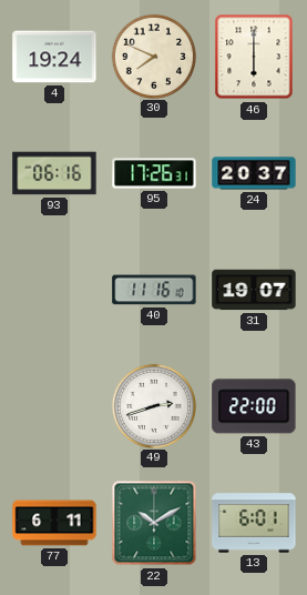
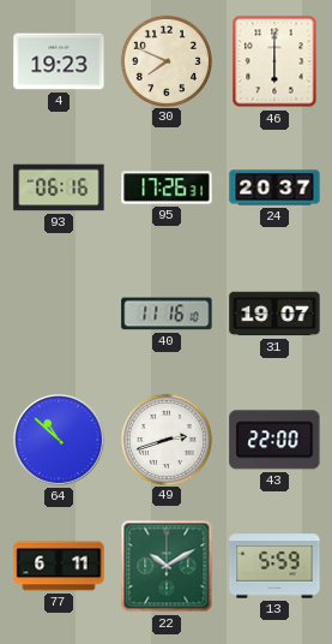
4: 19:24 -> 19:23 (59, 61)
64: none -> 10:52 (60, 441)
13: 6:01 -> 5:59 (274, 566)
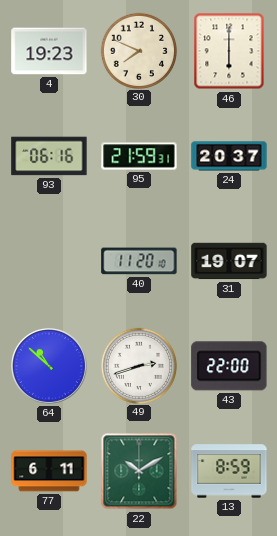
95: 17:26 -> 21:59 (139, 156)
40: 11:16 -> 11:20 (139, 261)
13: 5:59 -> 8:59 (229, 471)
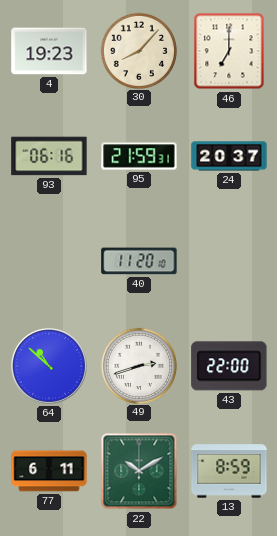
30: 7:49 -> 8:07 (138, 50)
46: 6:00 -> 7:00 (229, 51)
31: 19:07 -> none (229, 261)
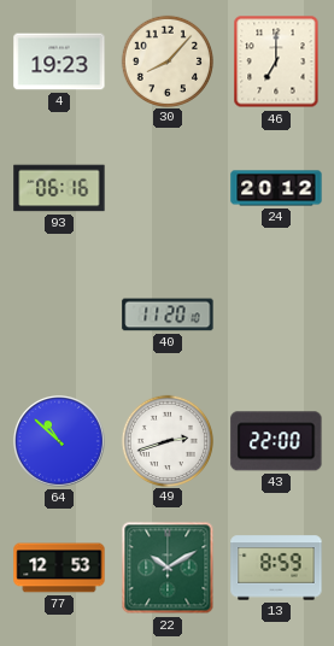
95: 21:59 -> none (139, 156)
24: 20:37 -> 20:12 (276, 188)
77: 6:11 -> 12:53 (59, 568)
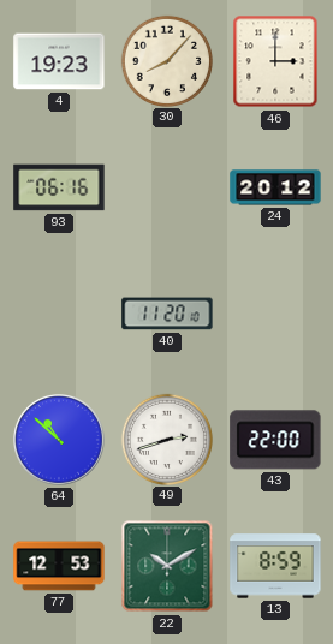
46: 7:00 -> 3:00 (275, 61)
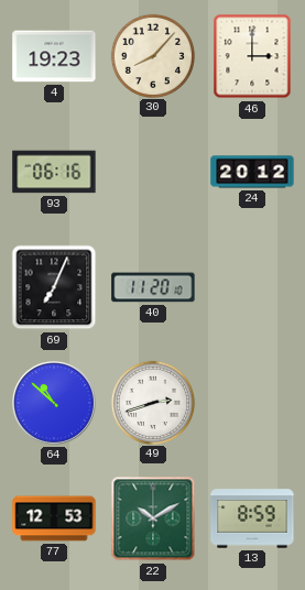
69: none -> 7:04 (54, 287)
43: 22:00 -> none (275, 440)
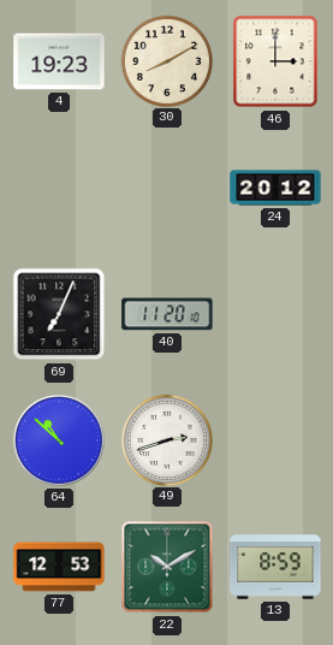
30: 8:07 -> 8:10 (166, 60)
93: 06:16 -> none (54, 172)
